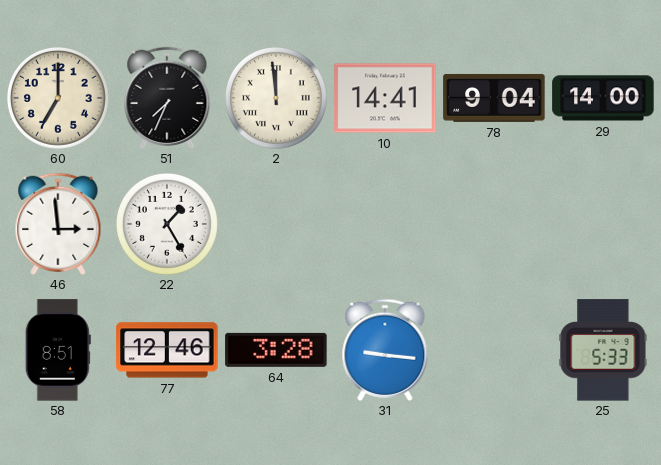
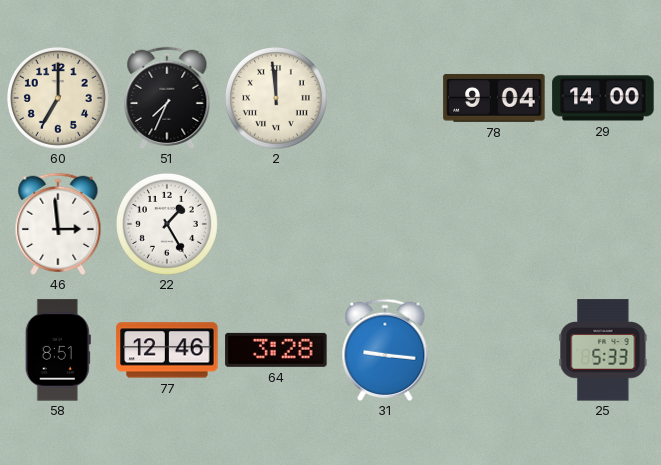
10: 14:41 -> none (385, 98)
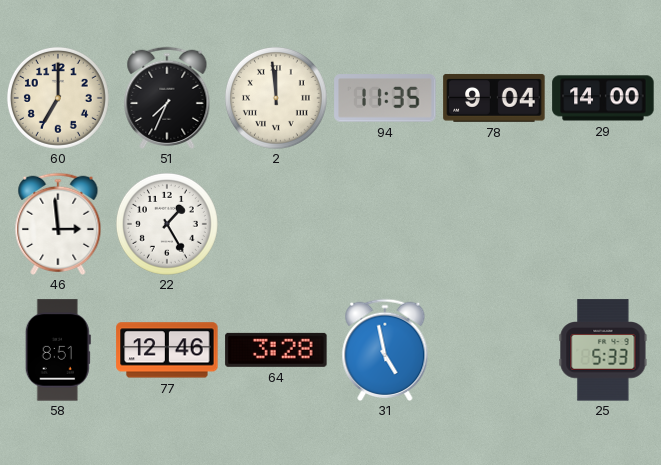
94: none -> 11:35 (385, 98)
31: 9:16 -> 4:58 (385, 350)
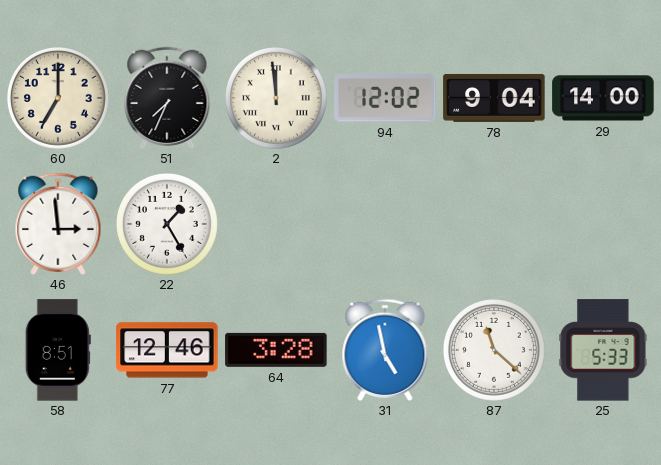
94: 11:35 -> 12:02 (385, 98)
87: none -> 11:22 (494, 350)
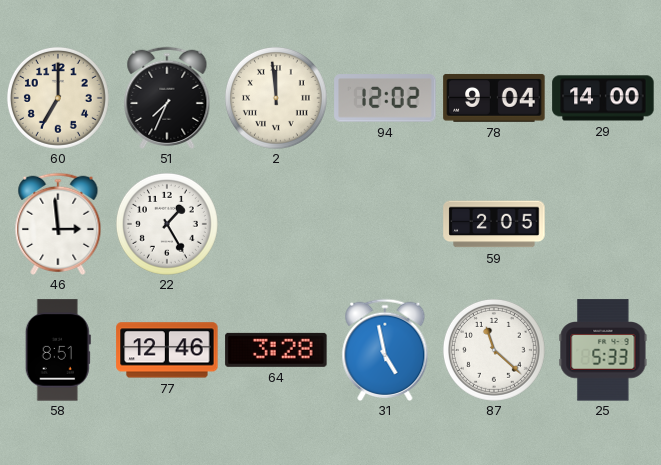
59: none -> 2:05 (494, 224)
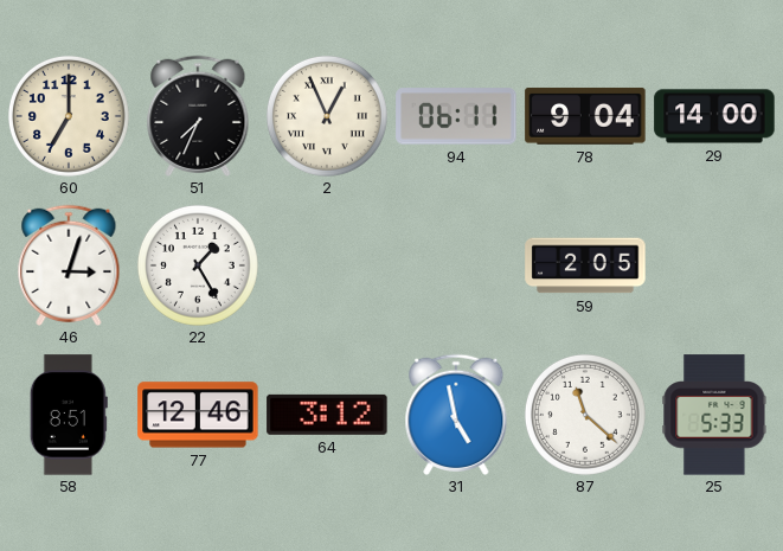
2: 11:59 -> 12:56 (327, 116)
94: 12:02 -> 06:11 (456, 116)
46: 2:59 -> 3:03 (69, 265)
64: 3:28 -> 3:12 (327, 415)
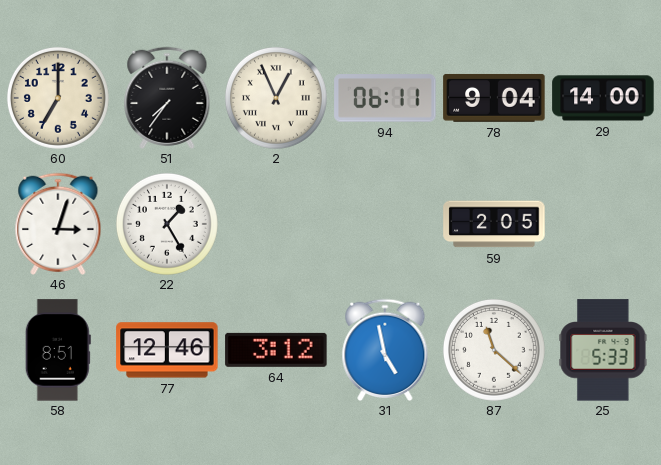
51: 7:34 -> 7:36 (167, 98)
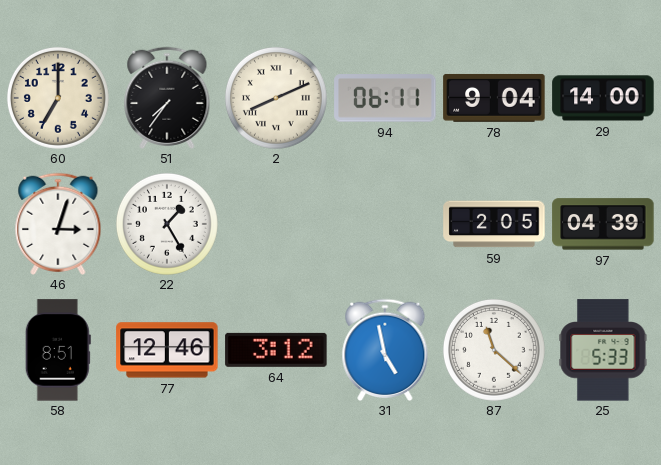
2: 12:56 -> 8:11 (276, 98)
97: none -> 04:39 (603, 224)
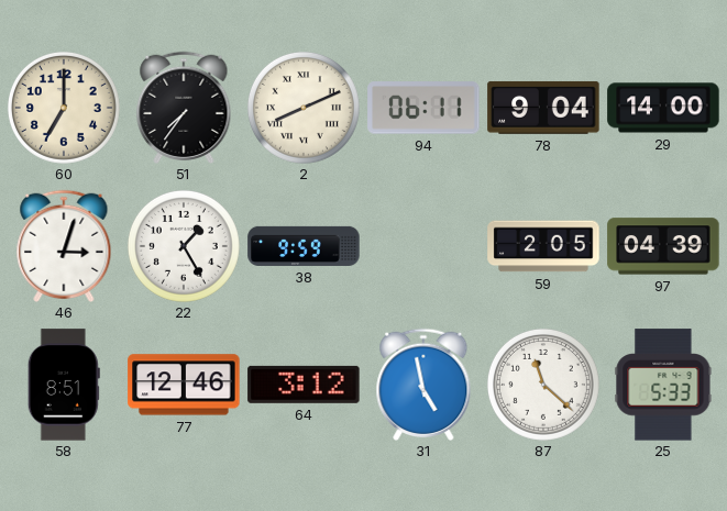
38: none -> 9:59 (304, 246)
